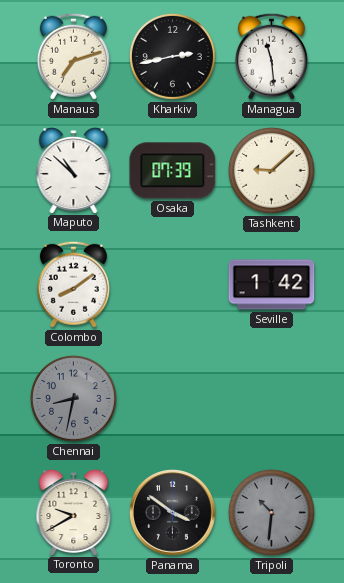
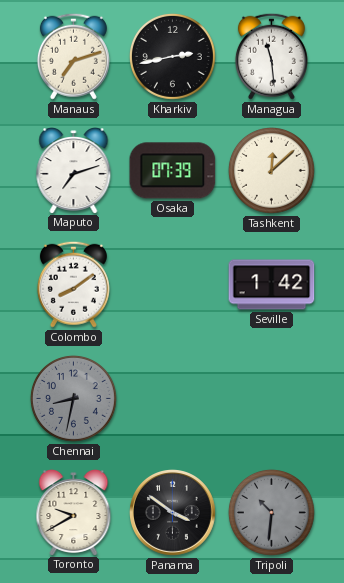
Maputo: 10:52 -> 7:12 (74, 171)
Tashkent: 9:08 -> 12:08 (271, 170)
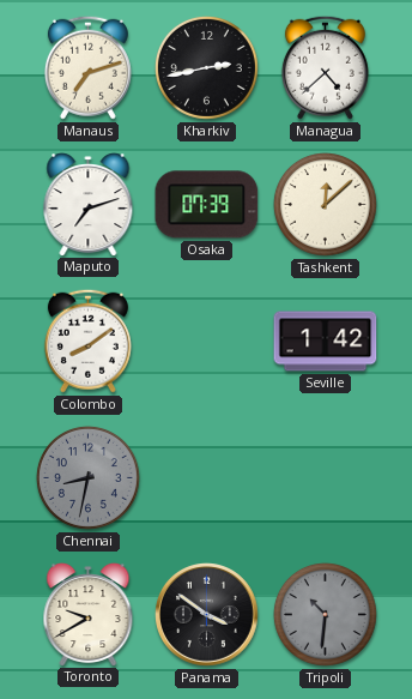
Managua: 11:29 -> 4:38 (325, 67)
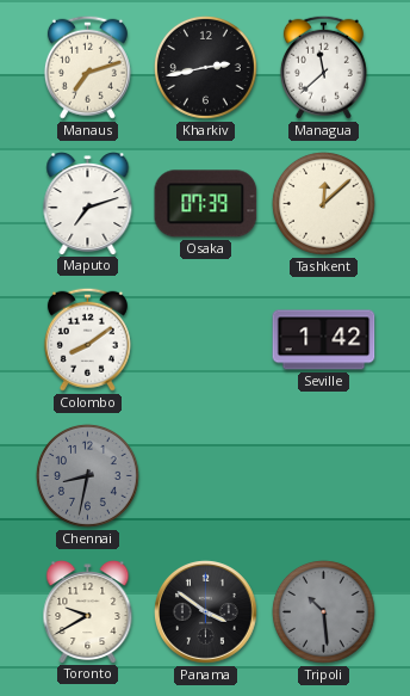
Managua: 4:38 -> 11:38 (323, 67)
Tripoli: 10:31 -> 10:29 (323, 611)
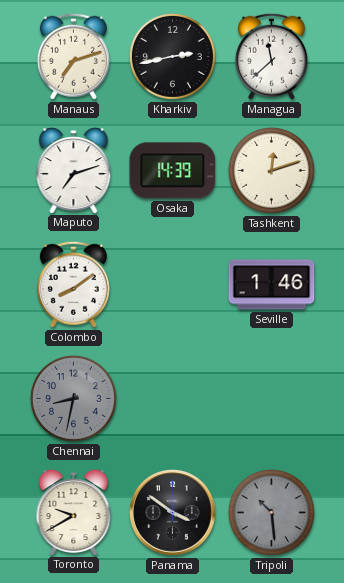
Osaka: 07:39 -> 14:39 (173, 171)
Tashkent: 12:08 -> 12:12 (271, 170)
Seville: 1:42 -> 1:46 (272, 285)
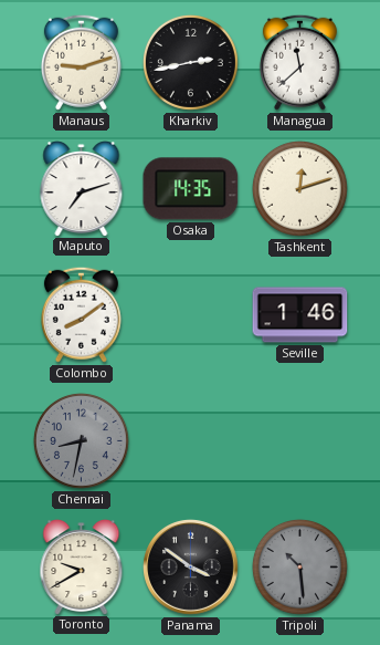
Manaus: 7:12 -> 9:12 (81, 62)
Osaka: 14:39 -> 14:35 (191, 189)
